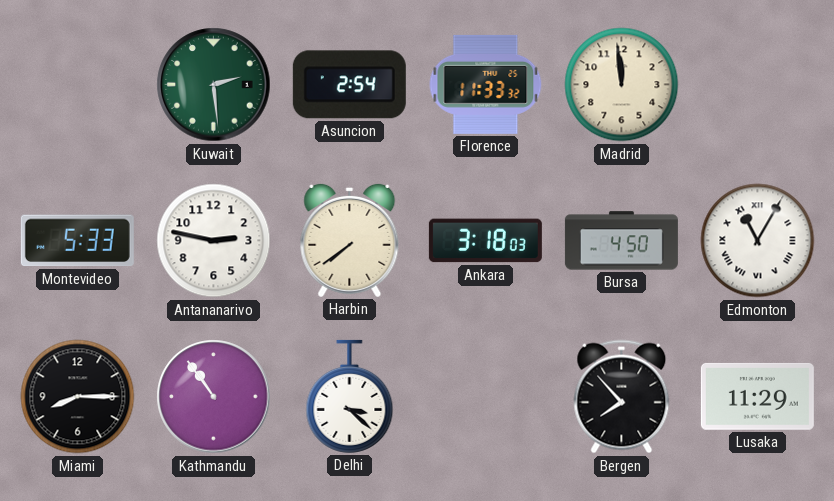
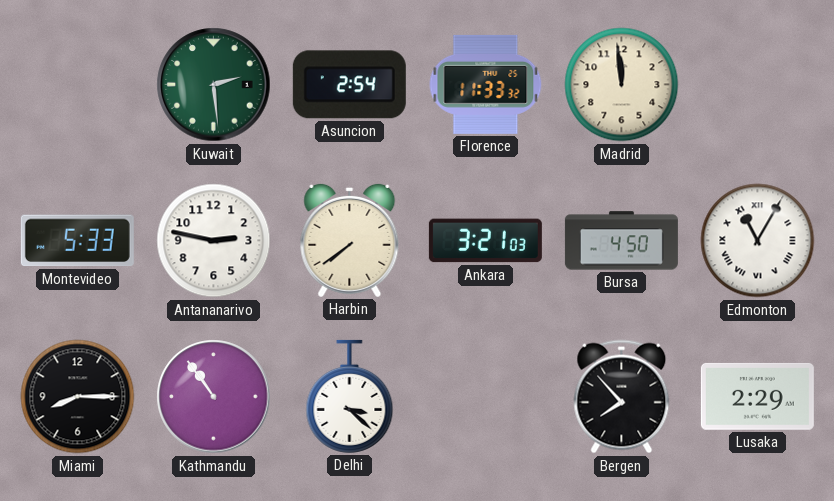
Ankara: 3:18 -> 3:21 (485, 241)
Lusaka: 11:29 -> 2:29 (757, 396)
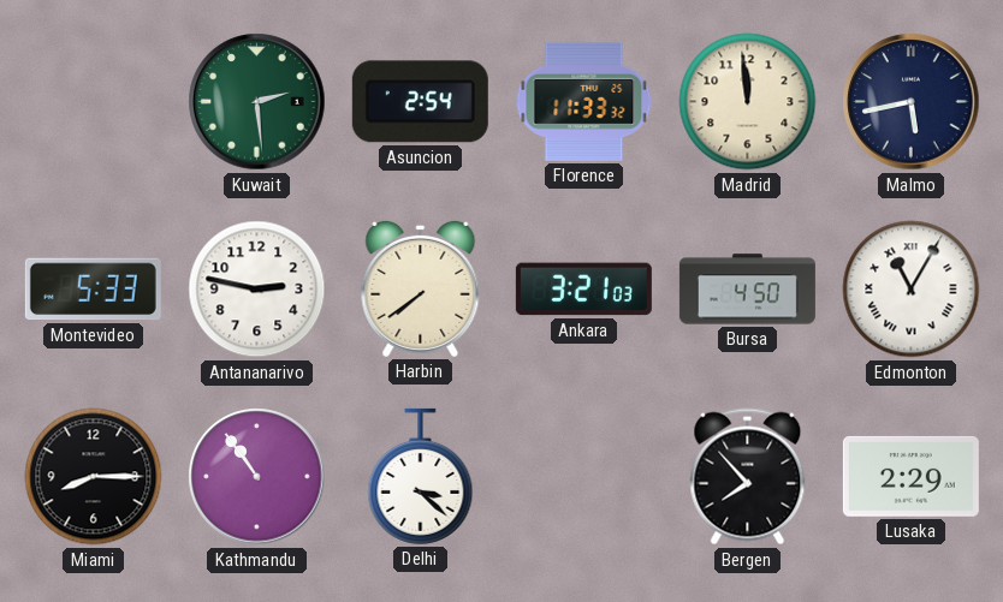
Malmo: none -> 5:43 (912, 102)
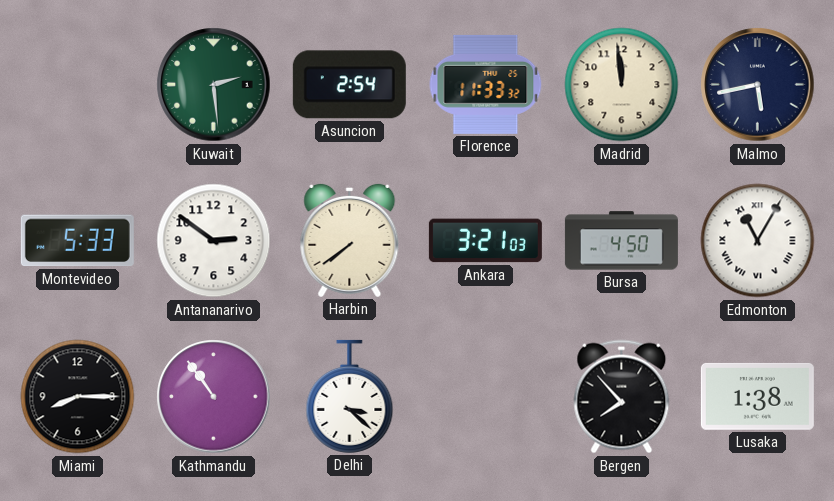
Antananarivo: 2:47 -> 2:51 (214, 241)
Lusaka: 2:29 -> 1:38 (757, 396)
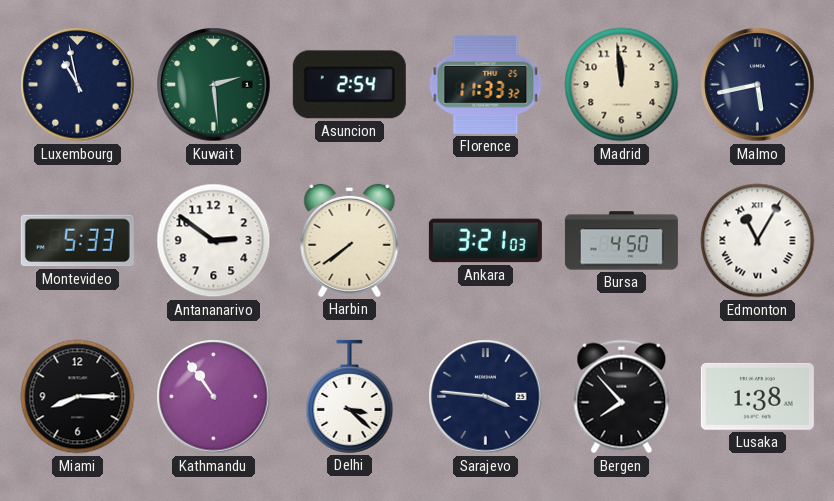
Luxembourg: none -> 10:58 (78, 85)
Sarajevo: none -> 3:46 (486, 397)
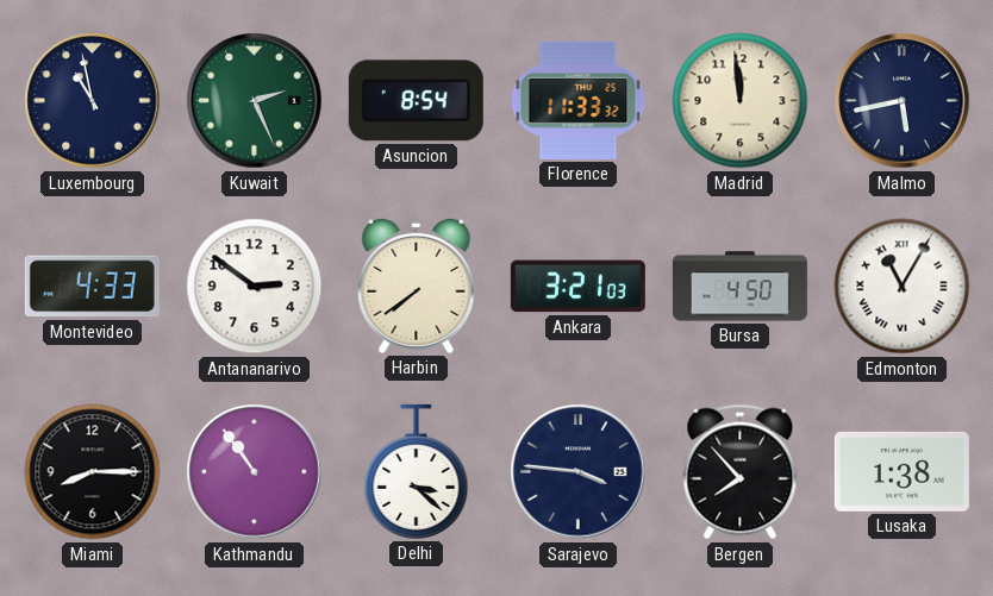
Kuwait: 2:29 -> 2:26 (255, 101)
Asuncion: 2:54 -> 8:54 (416, 101)
Montevideo: 5:33 -> 4:33 (92, 287)
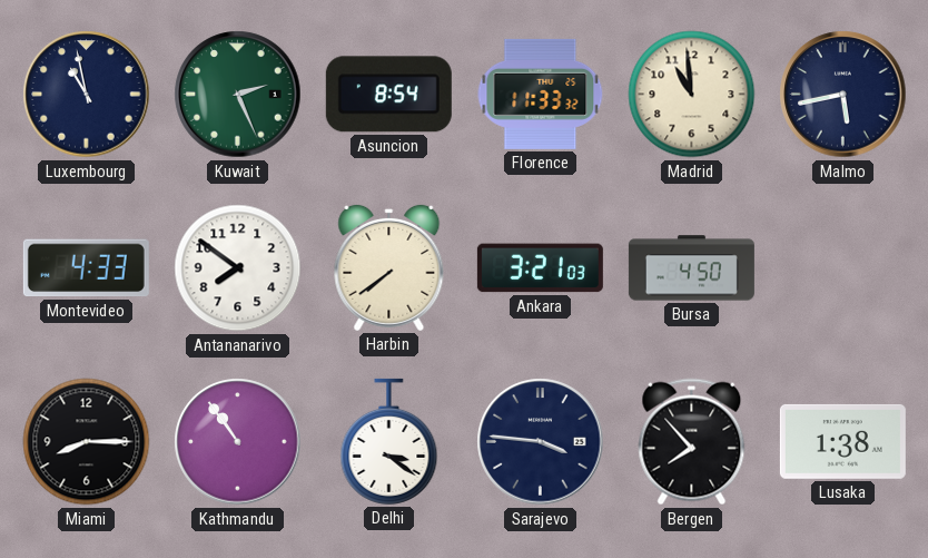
Madrid: 11:59 -> 10:59 (692, 95)
Antananarivo: 2:51 -> 7:51 (238, 268)
Edmonton: 11:05 -> none (903, 287)
Delhi: 3:22 -> 3:21 (389, 441)
